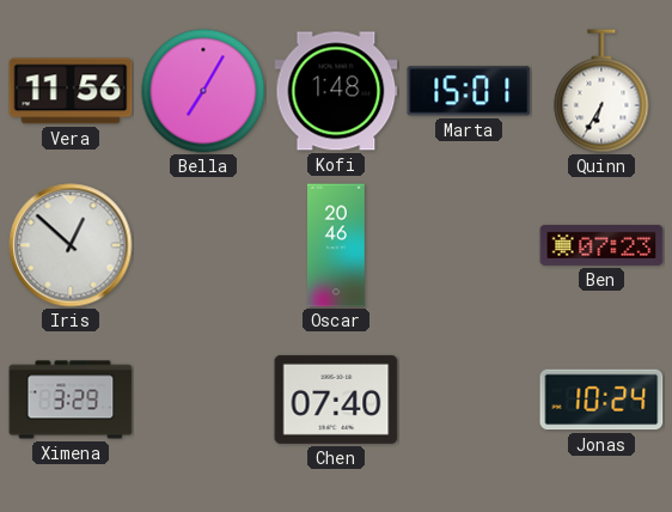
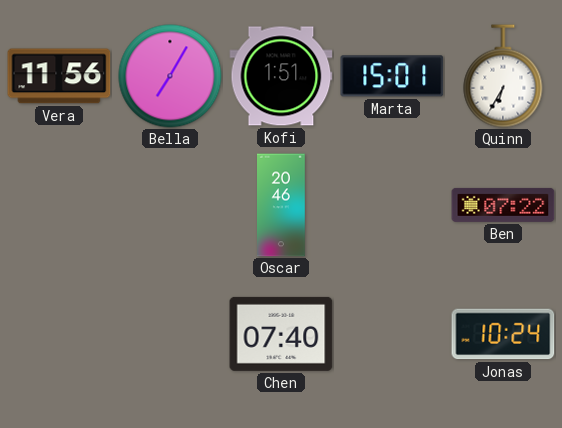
Kofi: 1:48 -> 1:51 (281, 76)
Iris: 12:52 -> none (71, 245)
Ben: 07:23 -> 07:22 (503, 205)
Ximena: 3:29 -> none (71, 400)
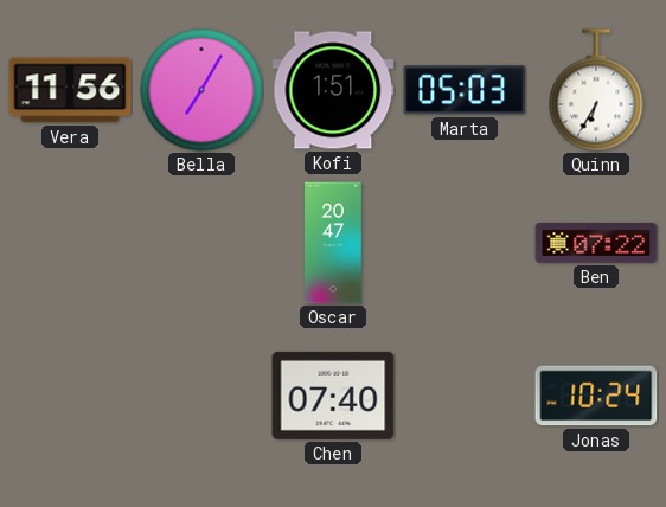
Marta: 15:01 -> 05:03 (465, 90)
Oscar: 20:46 -> 20:47 (333, 243)
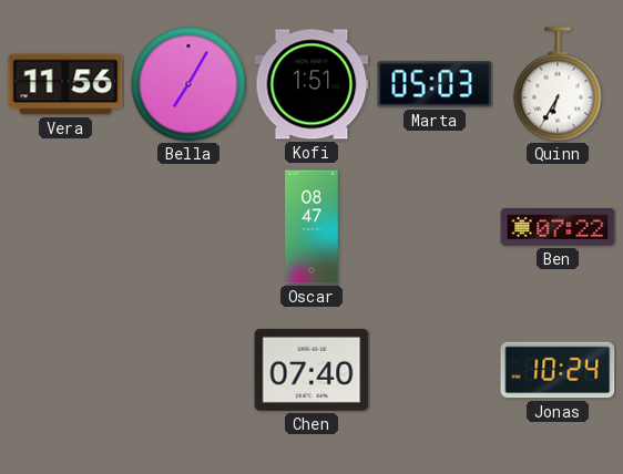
Oscar: 20:47 -> 08:47 (311, 227)
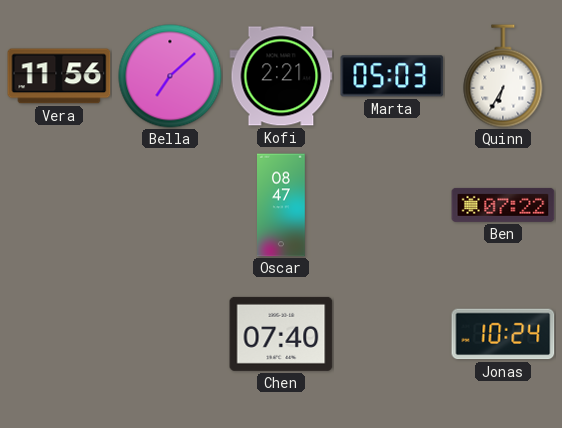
Bella: 7:05 -> 7:08 (170, 76)
Kofi: 1:51 -> 2:21 (281, 76)
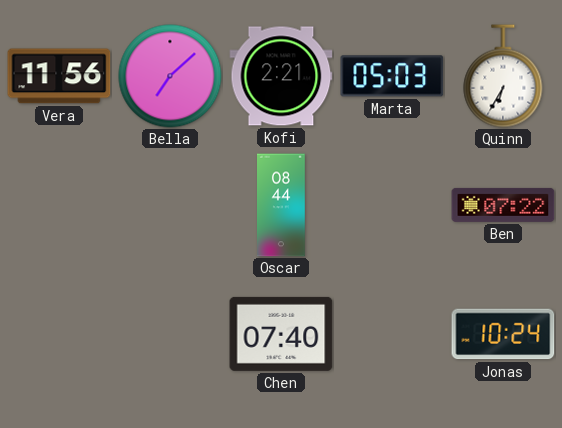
Oscar: 08:47 -> 08:44 (281, 205)
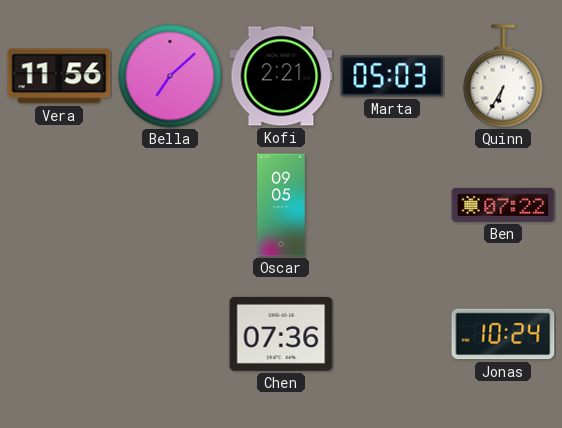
Oscar: 08:44 -> 09:05 (281, 205)
Chen: 07:40 -> 07:36 (281, 334)
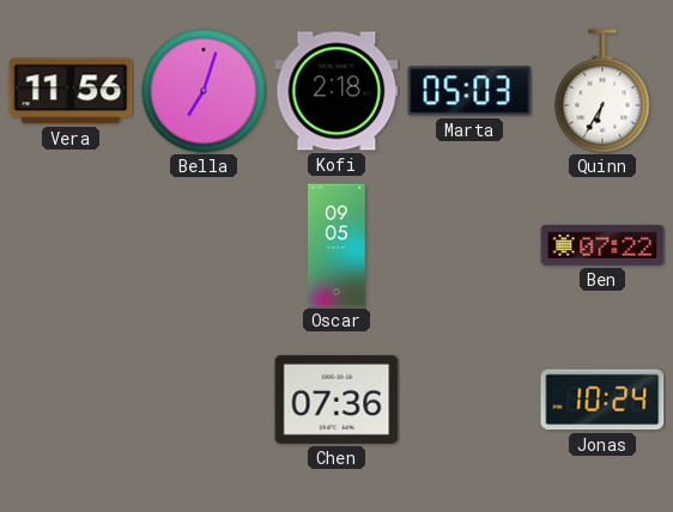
Bella: 7:08 -> 7:03 (204, 91)
Kofi: 2:21 -> 2:18 (336, 91)
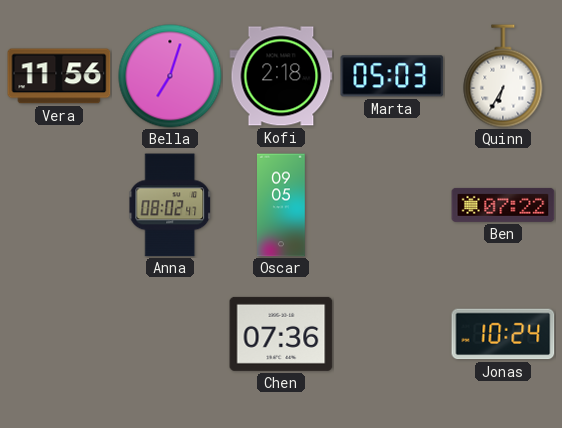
Anna: none -> 08:02 (170, 205)
